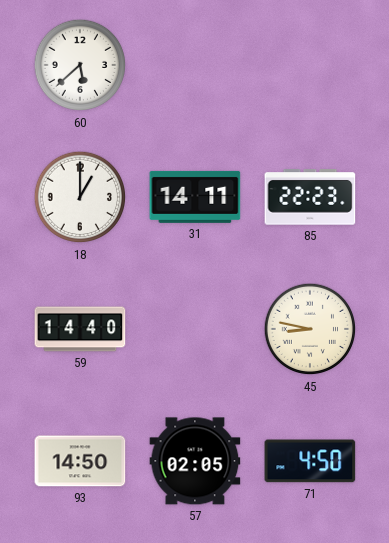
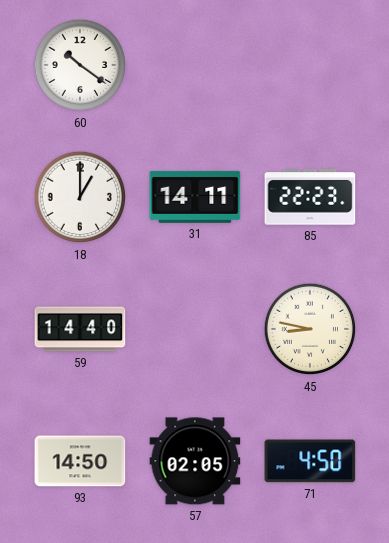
60: 5:38 -> 10:21 (80, 65)
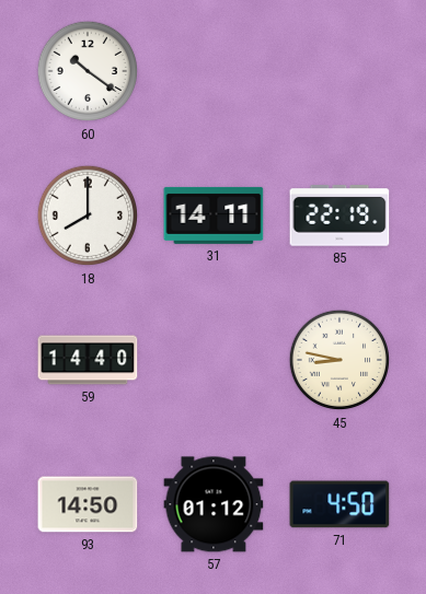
18: 1:00 -> 8:00 (88, 216)
85: 22:23 -> 22:19 (339, 216)
57: 02:05 -> 01:12 (214, 504)
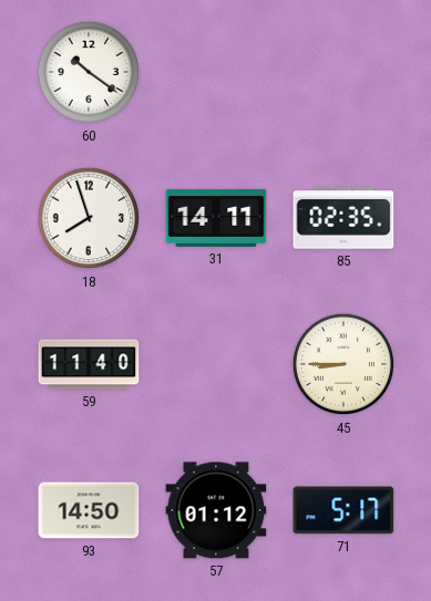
18: 8:00 -> 7:57 (89, 218)
85: 22:19 -> 02:35 (343, 218)
59: 14:40 -> 11:40 (89, 364)
45: 8:47 -> 8:45 (343, 364)
71: 4:50 -> 5:17 (343, 510)
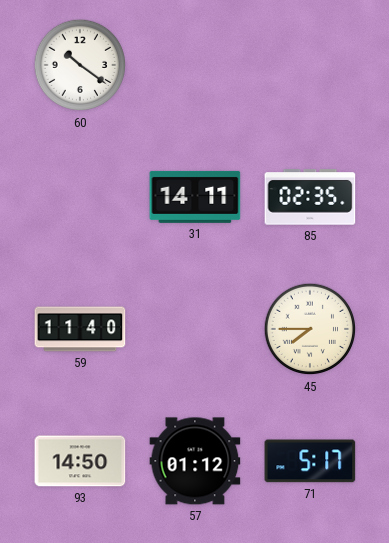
18: 7:57 -> none (89, 218)
45: 8:45 -> 7:45 (310, 329)
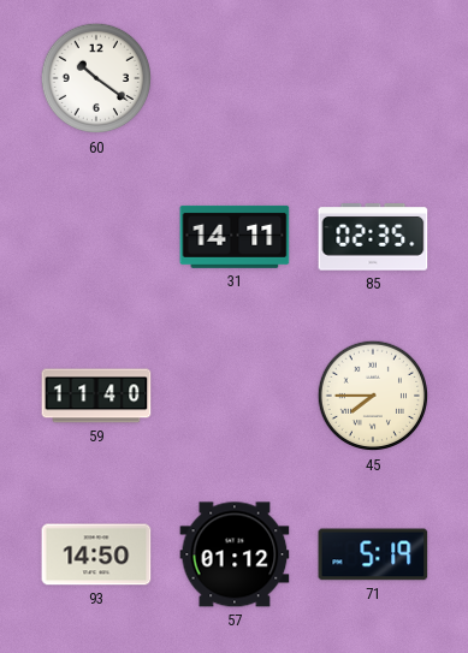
71: 5:17 -> 5:19 (373, 554)
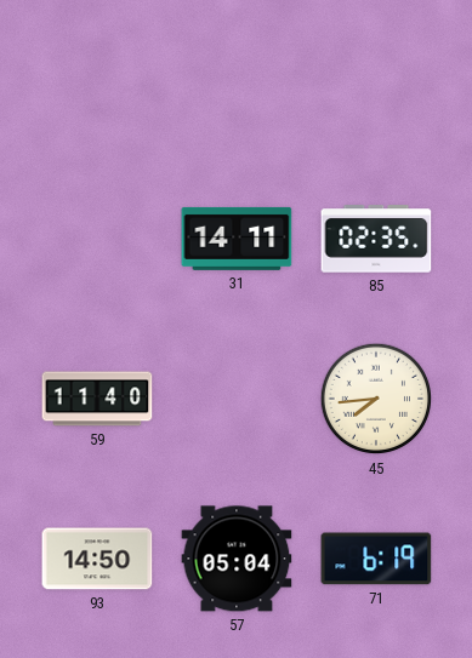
60: 10:21 -> none (96, 78)
45: 7:45 -> 7:44 (376, 399)
57: 01:12 -> 05:04 (237, 559)
71: 5:19 -> 6:19 (376, 559)
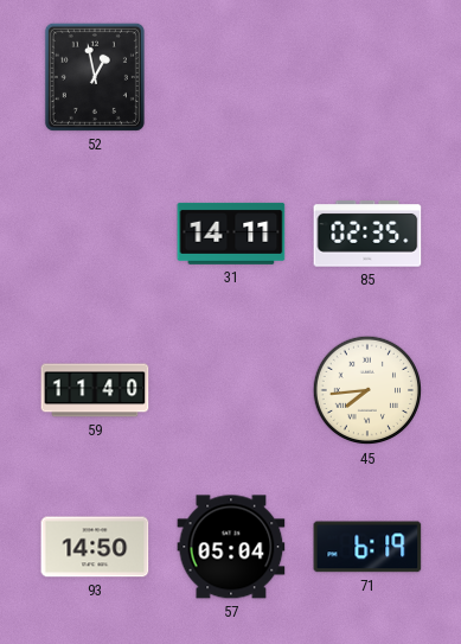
52: none -> 12:58 (95, 77)
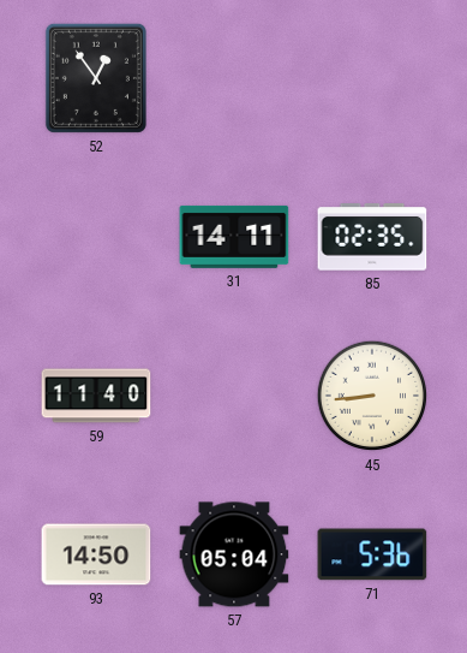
52: 12:58 -> 12:54 (96, 78)
45: 7:44 -> 8:44 (372, 396)
71: 6:19 -> 5:36 (372, 554)
